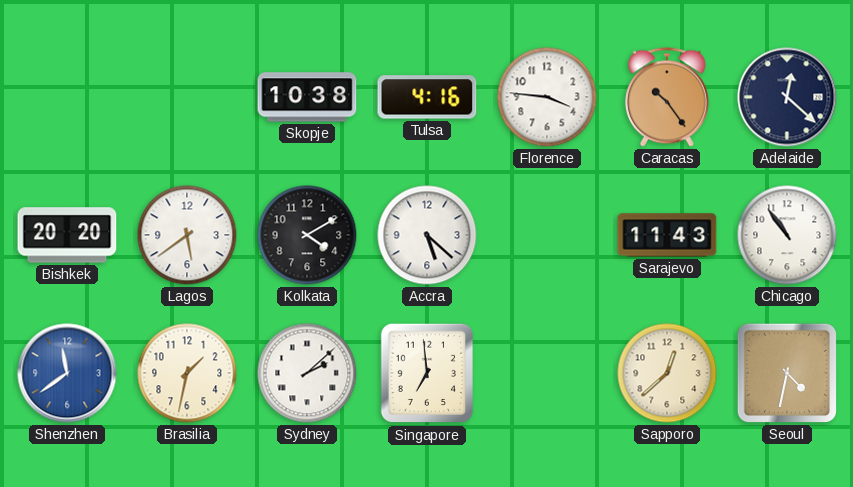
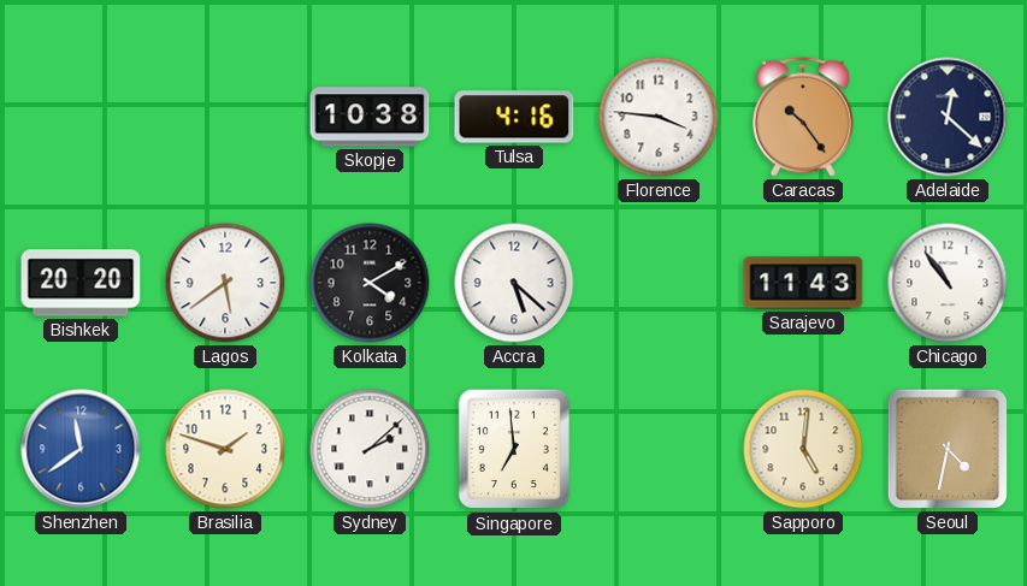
Brasilia: 1:32 -> 1:48 (225, 449)
Sapporo: 12:38 -> 5:01 (803, 449)
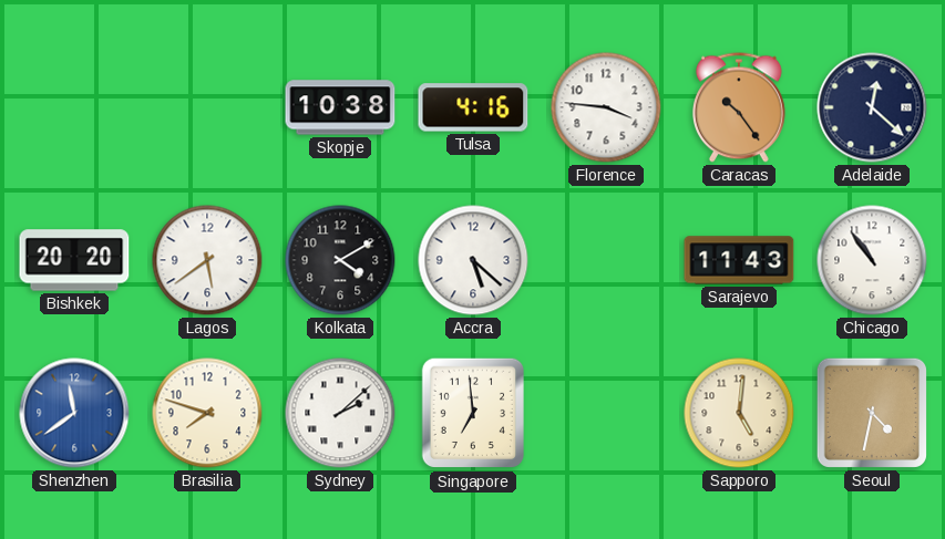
Brasilia: 1:48 -> 7:48 (207, 413)
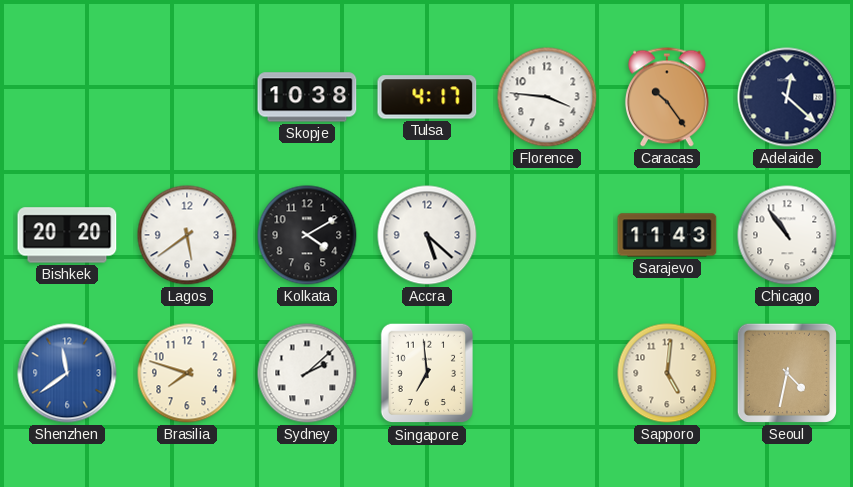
Tulsa: 4:16 -> 4:17 (427, 97)
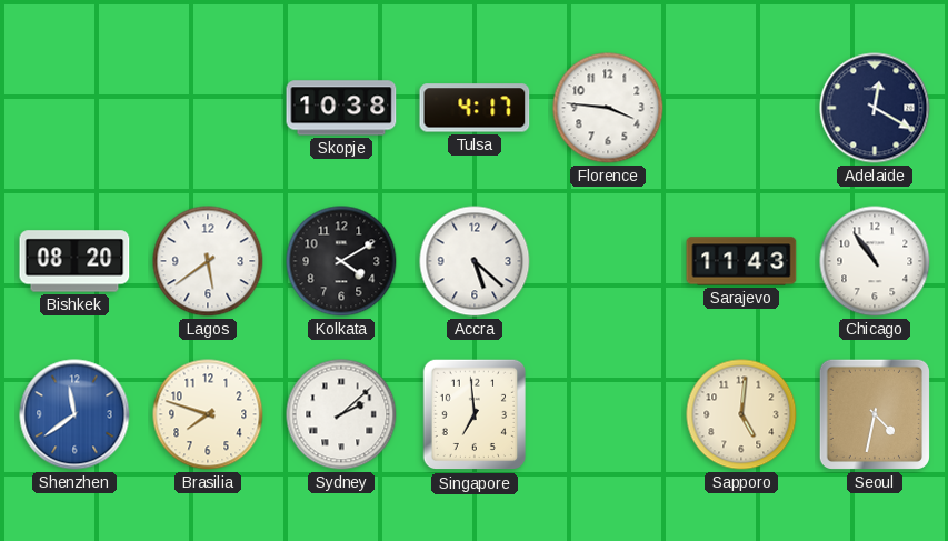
Caracas: 10:24 -> none (667, 97)
Adelaide: 12:22 -> 12:20 (875, 108)
Bishkek: 20:20 -> 08:20 (74, 261)
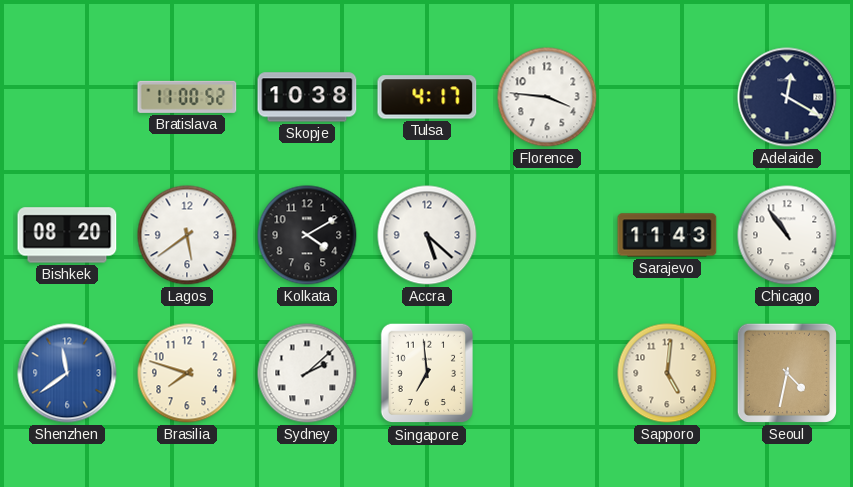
Bratislava: none -> 11:00 (187, 97)
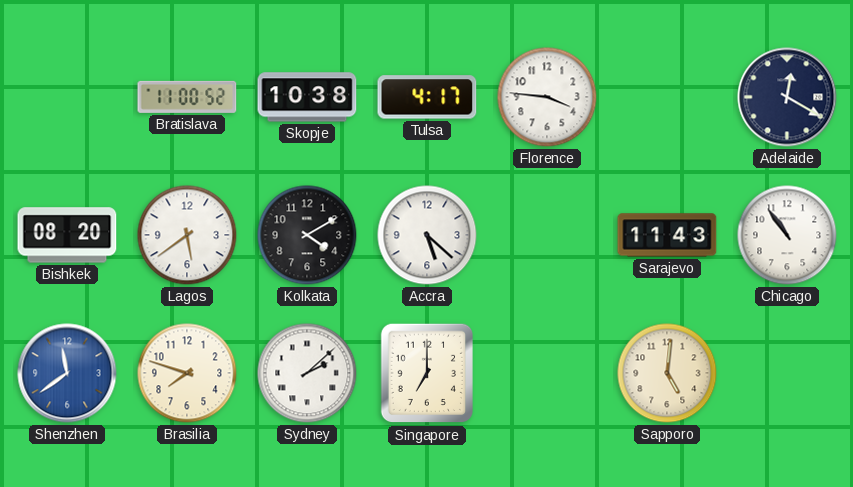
Singapore: 6:59 -> 7:00 (426, 373)
Seoul: 4:32 -> none (787, 373)
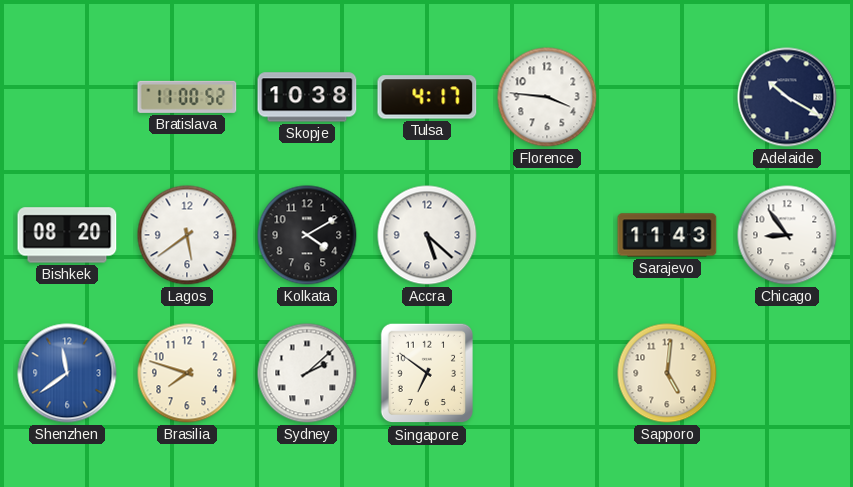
Adelaide: 12:20 -> 10:20 (787, 97)
Chicago: 10:54 -> 8:54 (787, 235)
Singapore: 7:00 -> 6:51 (426, 373)
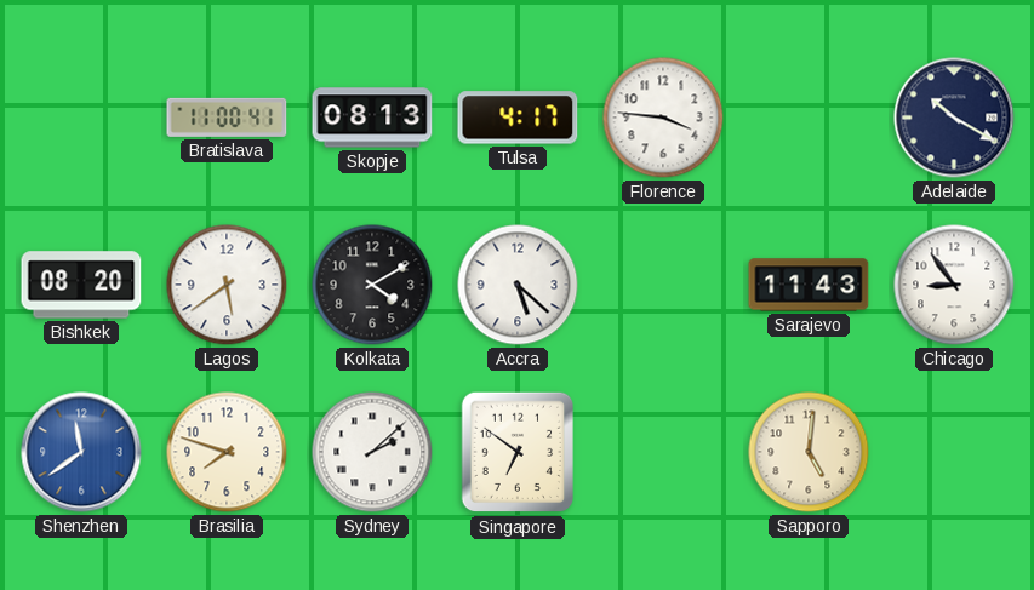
Bratislava: 11:00:52 -> 11:00:41 (227, 118)
Skopje: 10:38 -> 08:13 (372, 118)
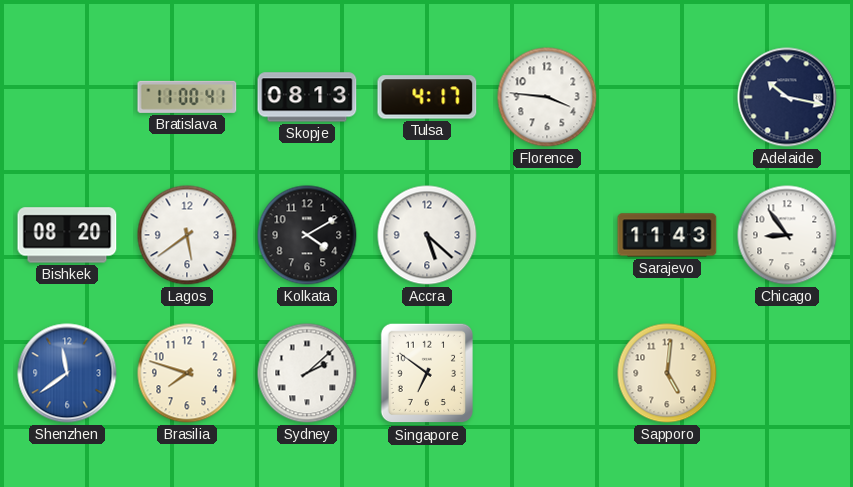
Adelaide: 10:20 -> 10:17 (787, 97)
